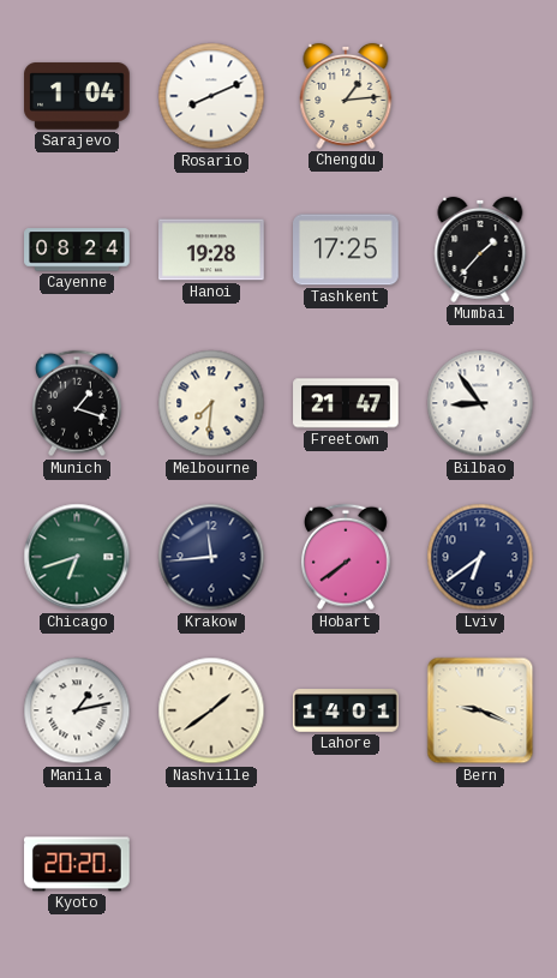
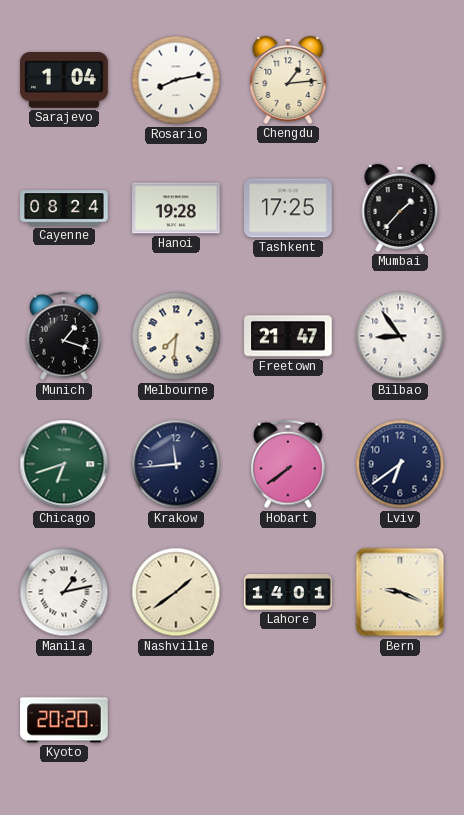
Rosario: 8:11 -> 8:13 (176, 80)
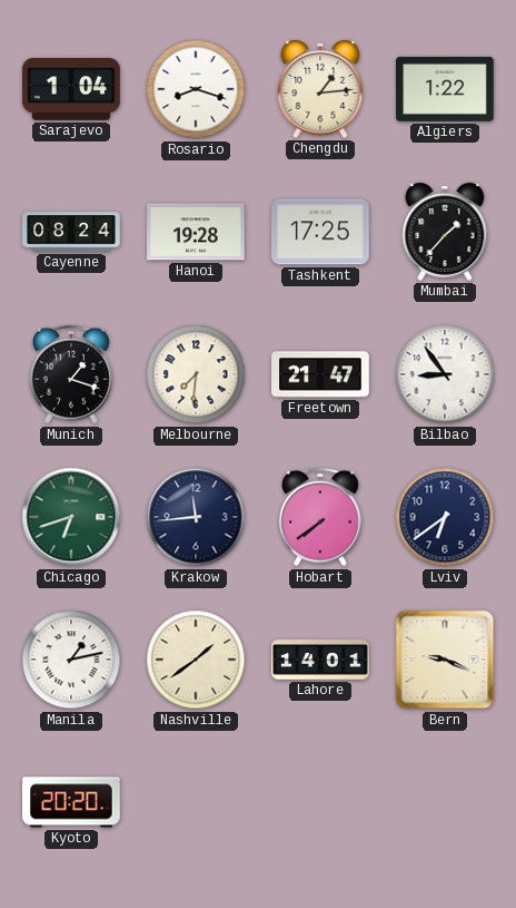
Rosario: 8:13 -> 8:18 (196, 89)
Algiers: none -> 1:22 (445, 89)
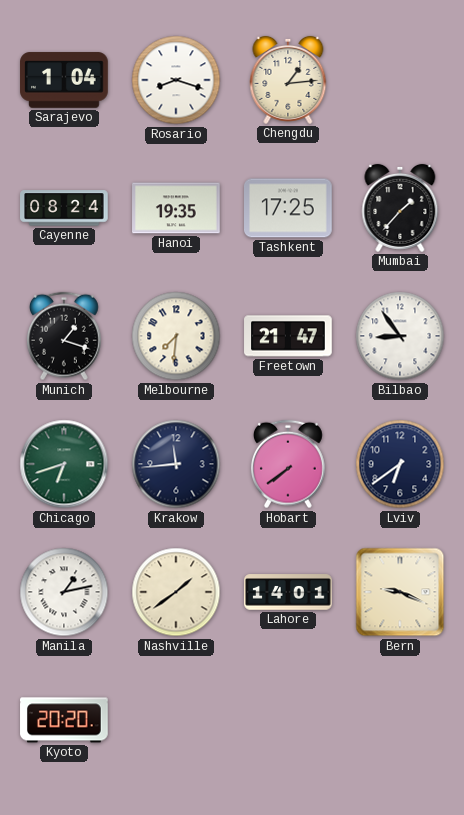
Algiers: 1:22 -> none (445, 89)
Hanoi: 19:28 -> 19:35 (176, 208)
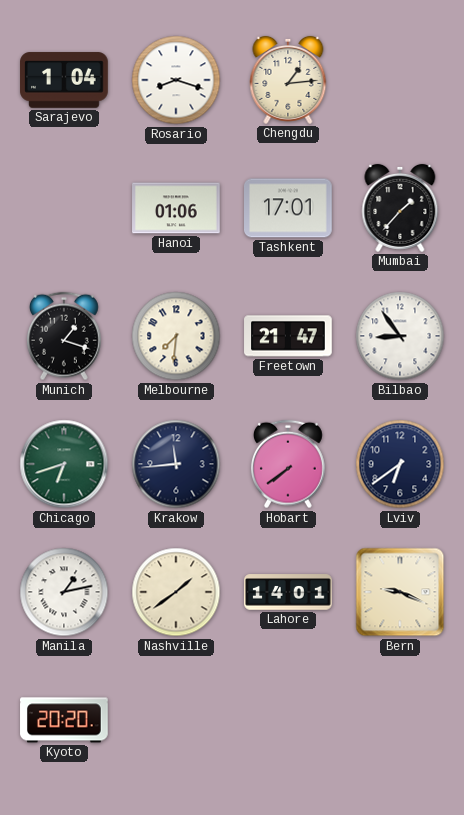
Cayenne: 08:24 -> none (64, 208)
Hanoi: 19:35 -> 01:06 (176, 208)
Tashkent: 17:25 -> 17:01 (288, 208)
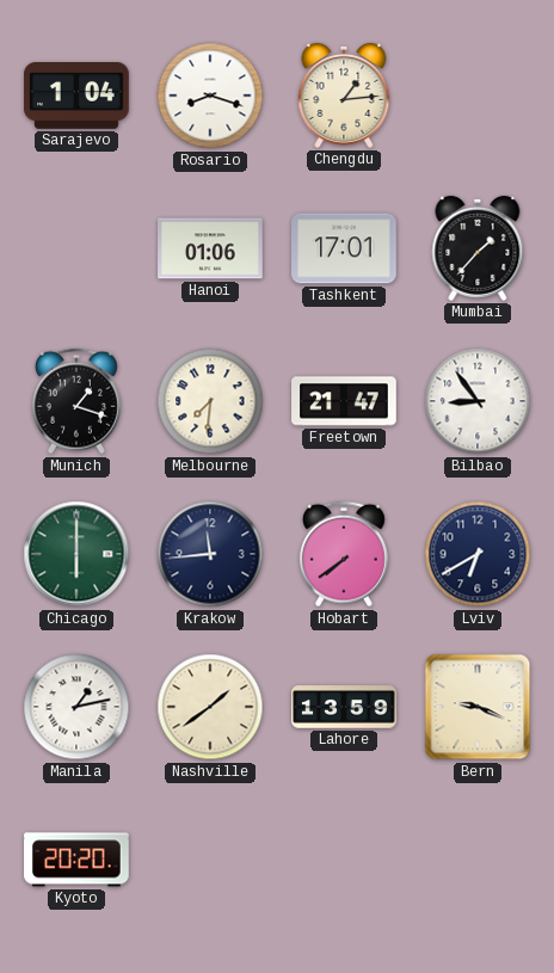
Chicago: 6:42 -> 6:00 (76, 554)
Lviv: 6:39 -> 6:40 (478, 554)
Lahore: 14:01 -> 13:59 (344, 707)
